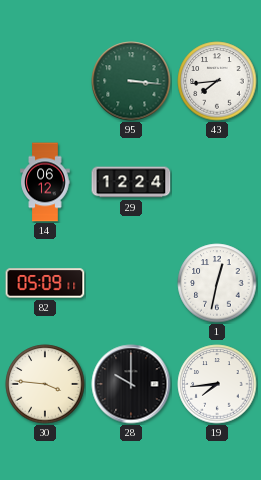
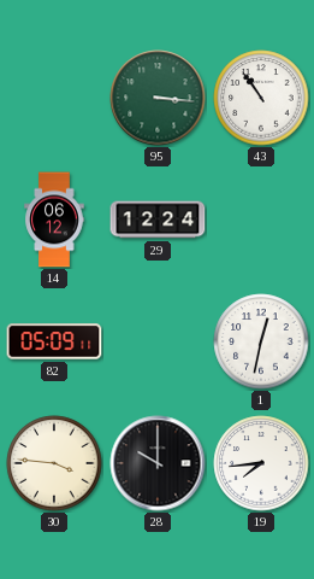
43: 7:44 -> 10:54 (261, 98)
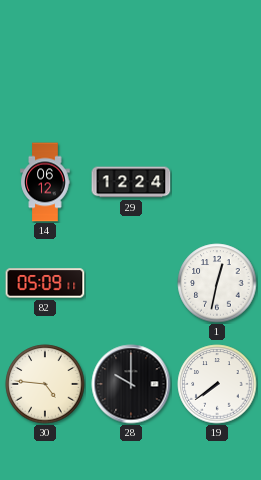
95: 3:16 -> none (158, 98)
43: 10:54 -> none (261, 98)
30: 3:46 -> 4:46 (45, 384)
19: 7:44 -> 7:39 (217, 384)
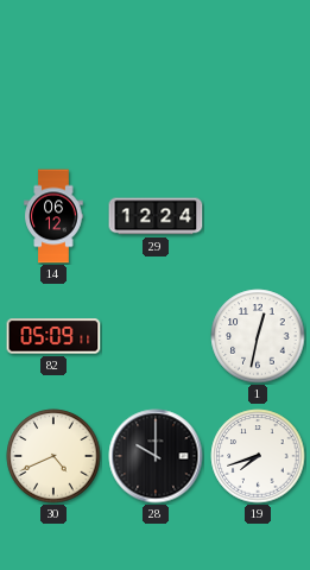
30: 4:46 -> 4:41 (53, 456)
19: 7:39 -> 7:42 (258, 456)
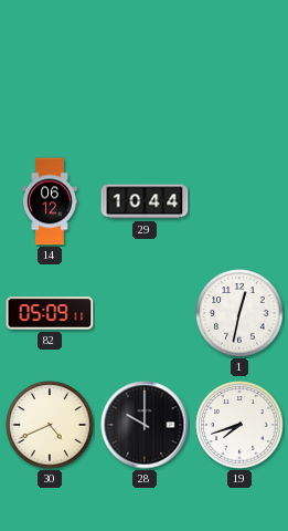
29: 12:24 -> 10:44 (145, 201)
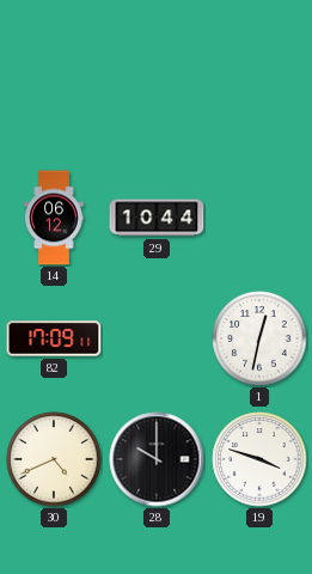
82: 05:09 -> 17:09 (54, 338)
19: 7:42 -> 3:48 (259, 459)
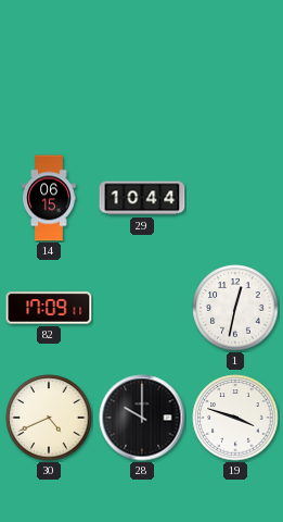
14: 06:12 -> 06:15 (49, 198)
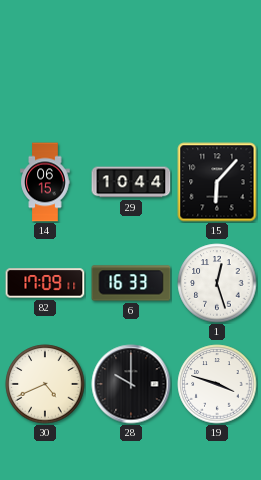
15: none -> 6:07 (217, 182)
6: none -> 16:33 (131, 283)
1: 12:32 -> 12:27 (217, 283)
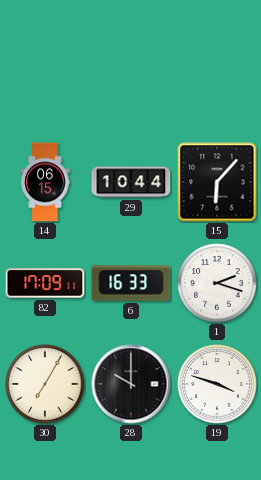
1: 12:27 -> 2:18 (217, 283)
30: 4:41 -> 7:05 (45, 384)
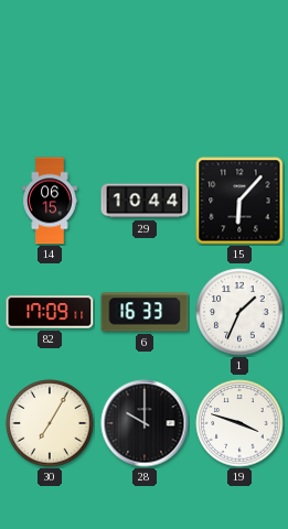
1: 2:18 -> 1:34 (239, 312)
